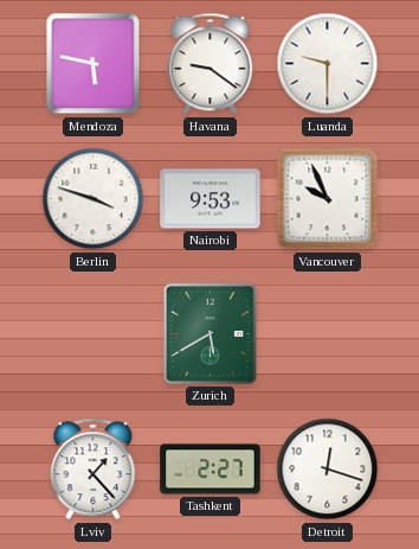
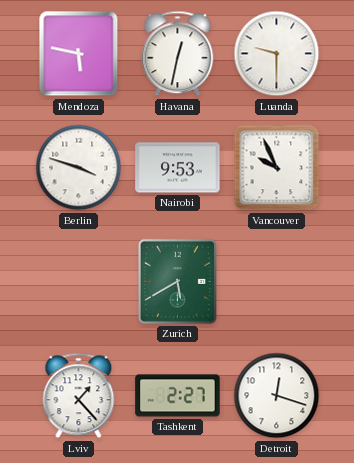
Havana: 9:21 -> 12:32 (178, 54)
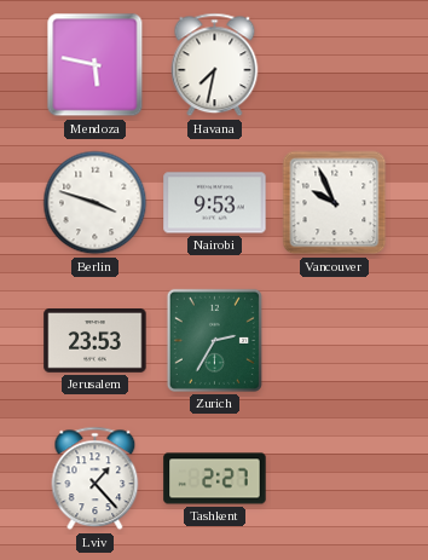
Havana: 12:32 -> 7:32 (215, 65)
Luanda: 9:30 -> none (277, 54)
Jerusalem: none -> 23:53 (96, 341)
Zurich: 5:40 -> 2:35 (214, 340)
Detroit: 12:18 -> none (277, 396)
